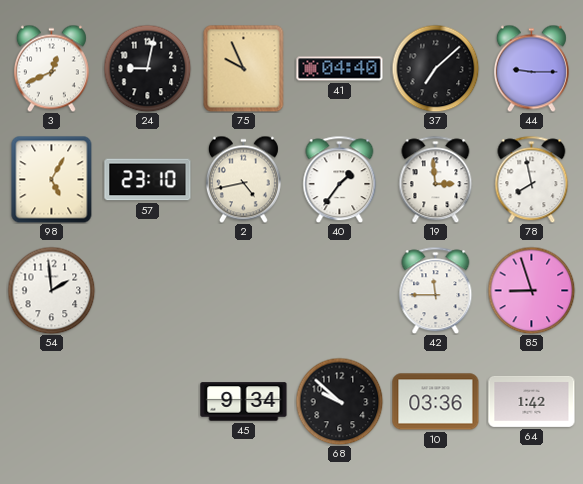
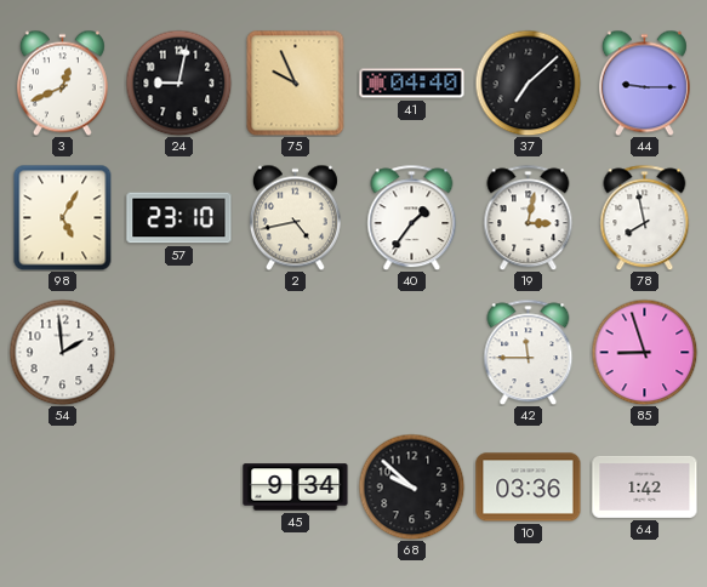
19: 2:59 -> 3:02 (529, 217)
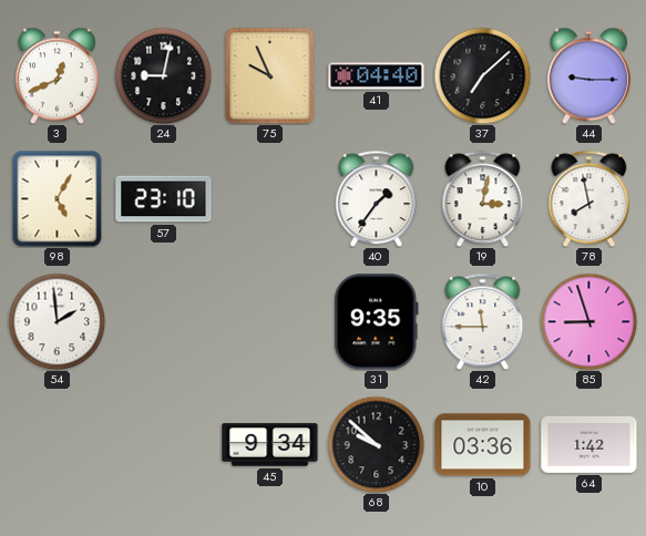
2: 4:43 -> none (295, 217)
31: none -> 9:35 (376, 322)
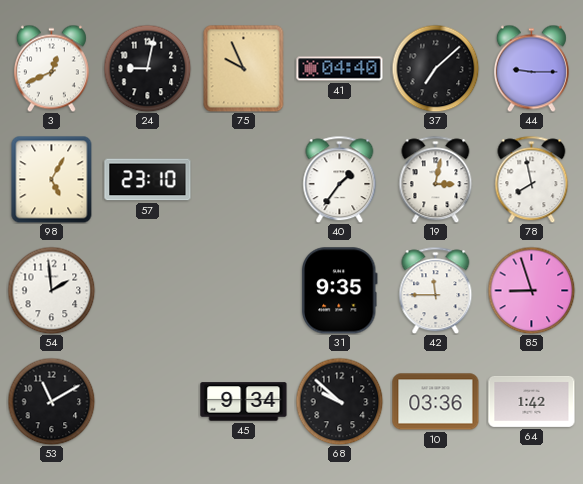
53: none -> 11:10 (51, 401)
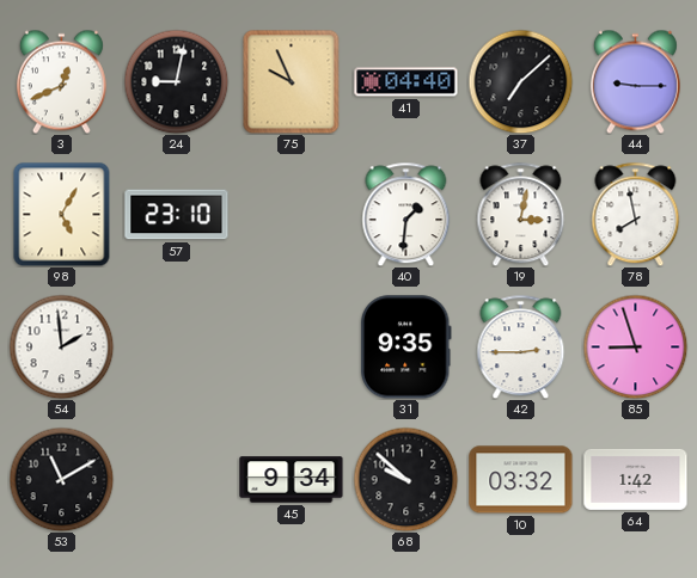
40: 1:36 -> 1:31 (406, 214)
42: 11:45 -> 2:45 (521, 346)
10: 03:36 -> 03:32 (521, 480)
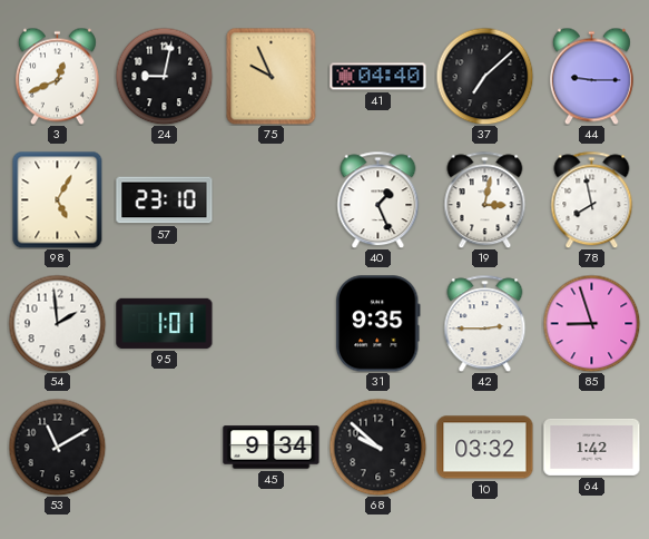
40: 1:31 -> 1:26 (378, 199)
95: none -> 1:01 (165, 323)
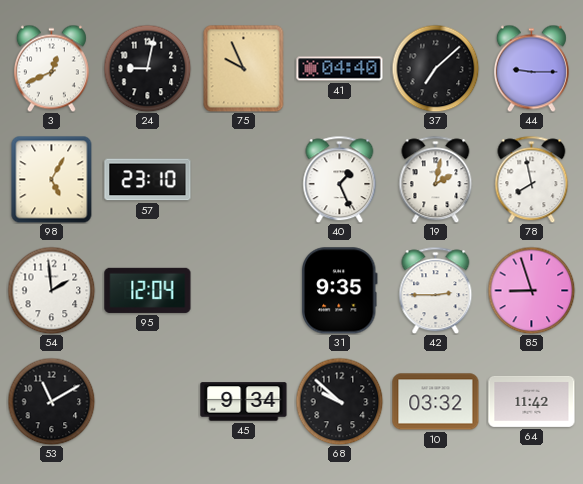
19: 3:02 -> 2:02 (436, 179)
95: 1:01 -> 12:04 (148, 290)
64: 1:42 -> 11:42 (532, 401)
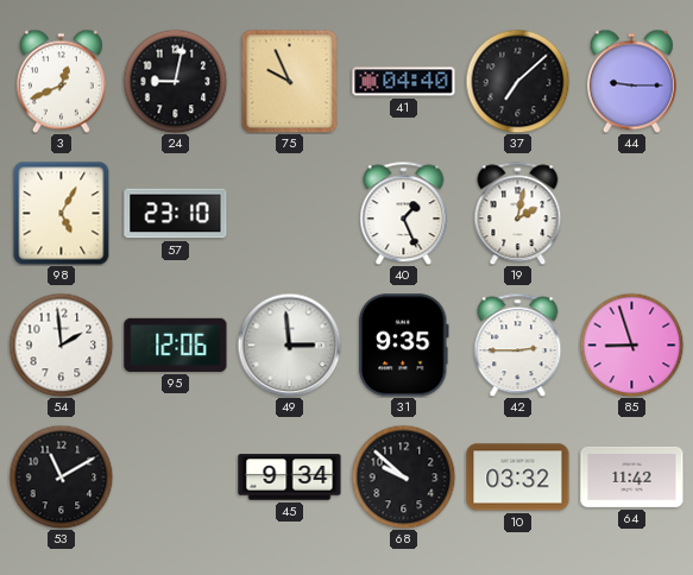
78: 7:58 -> none (532, 179)
95: 12:04 -> 12:06 (176, 345)
49: none -> 2:59 (289, 345)
